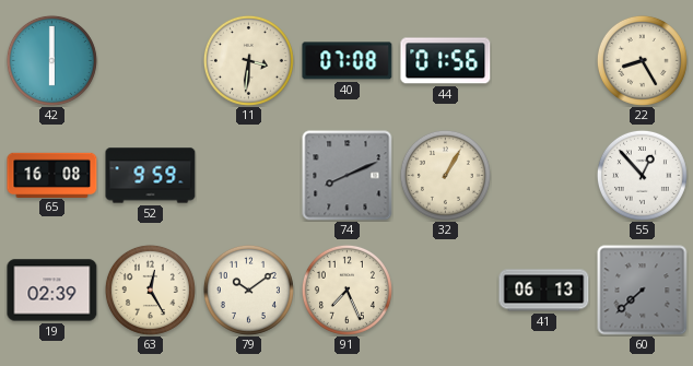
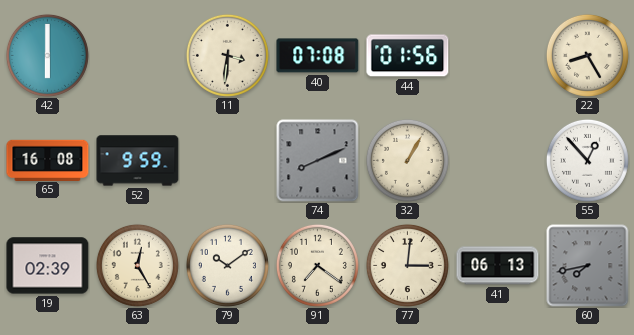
91: 7:26 -> 7:21 (317, 265)
77: none -> 3:01 (407, 265)
60: 7:38 -> 7:43 (588, 266)
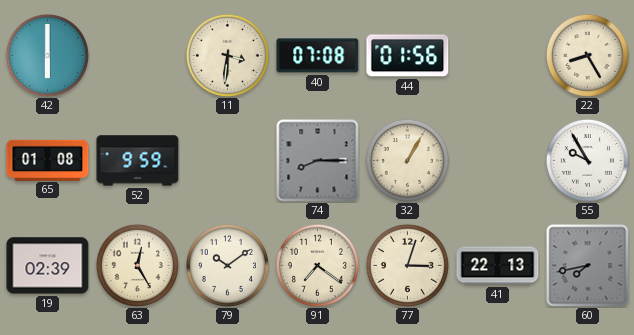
65: 16:08 -> 01:08 (48, 160)
74: 8:11 -> 8:15 (318, 161)
55: 12:53 -> 9:55 (587, 160)
77: 3:01 -> 3:03 (407, 265)
41: 06:13 -> 22:13 (498, 266)
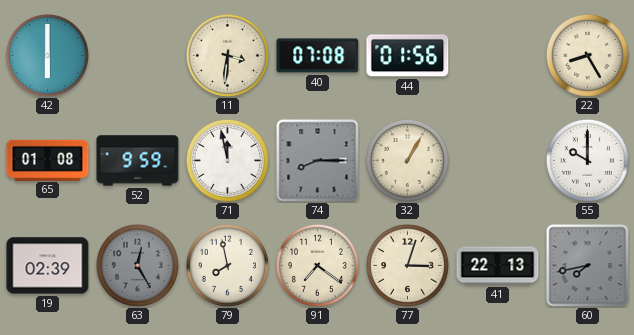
71: none -> 11:58 (227, 160)
55: 9:55 -> 10:00 (587, 160)
63 dial: cream -> grey (137, 265)
79: 10:09 -> 7:58 (227, 265)
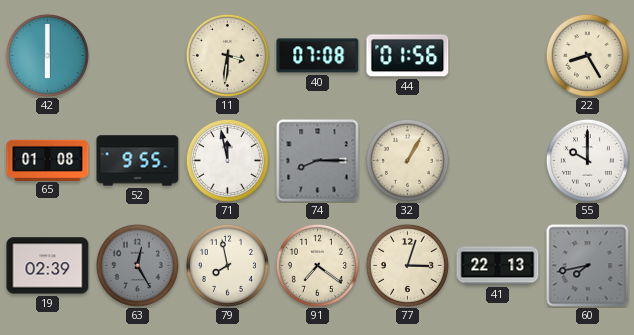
52: 9:59 -> 9:55 (138, 161)
